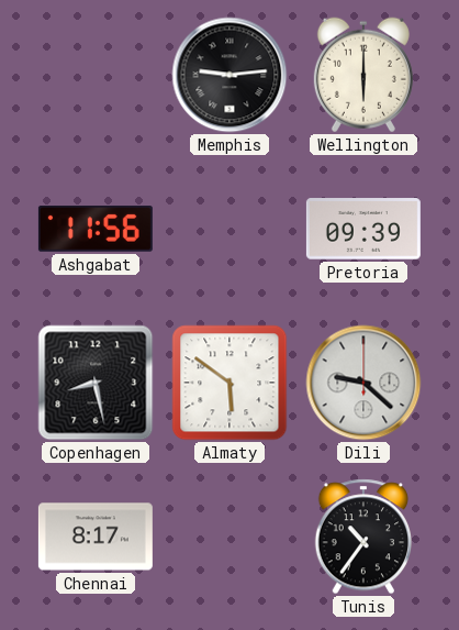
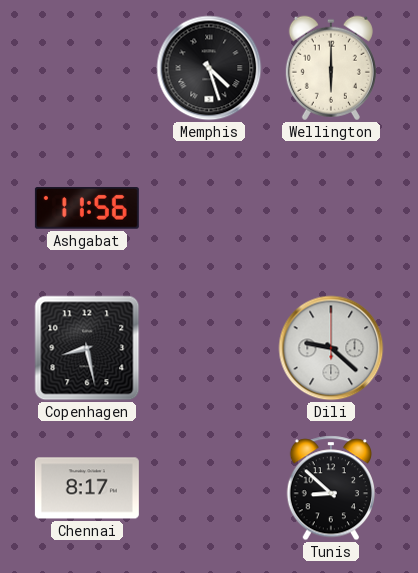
Memphis: 9:14 -> 4:27 (209, 68)
Pretoria: 09:39 -> none (363, 229)
Almaty: 5:51 -> none (229, 383)
Tunis: 10:36 -> 8:52 (330, 488)
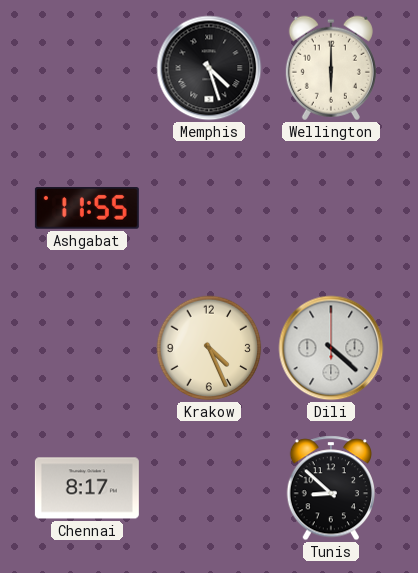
Ashgabat: 11:56 -> 11:55 (87, 208)
Copenhagen: 8:28 -> none (87, 348)
Krakow: none -> 4:26 (209, 348)
Dili: 9:22 -> 4:22 (331, 348)
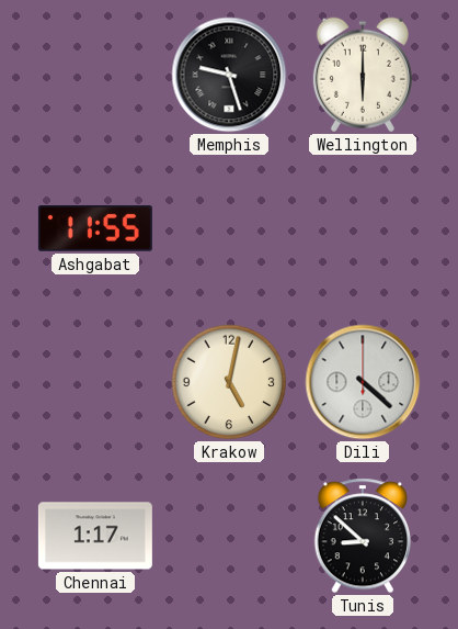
Memphis: 4:27 -> 9:27 (229, 75)
Krakow: 4:26 -> 5:02 (229, 382)
Chennai: 8:17 -> 1:17 (95, 536)
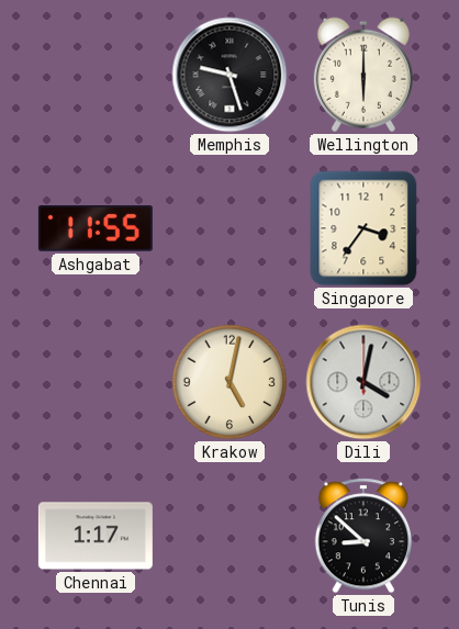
Singapore: none -> 3:36 (363, 228)
Dili: 4:22 -> 4:02 (363, 382)
